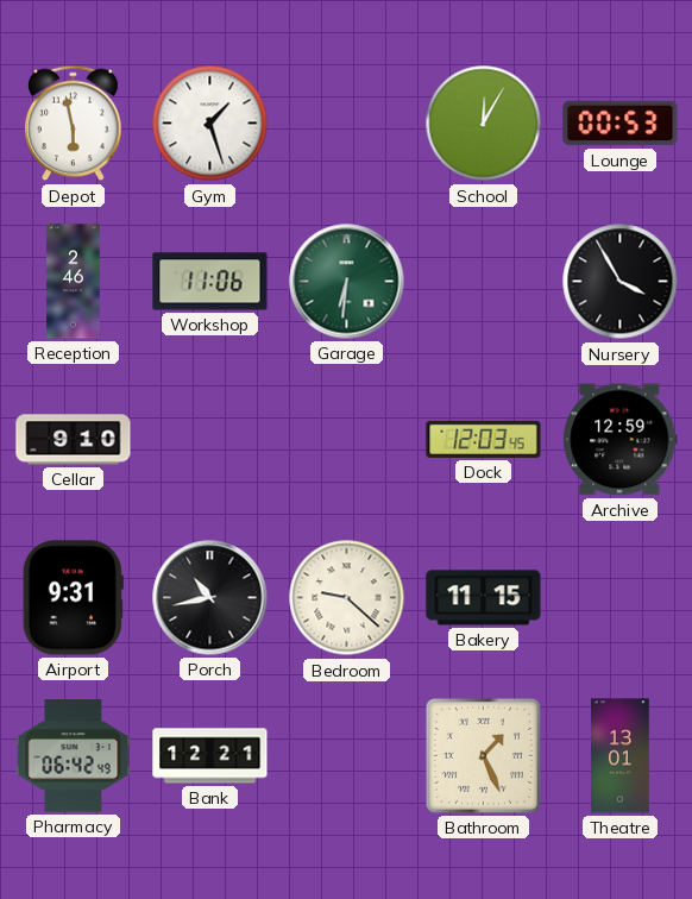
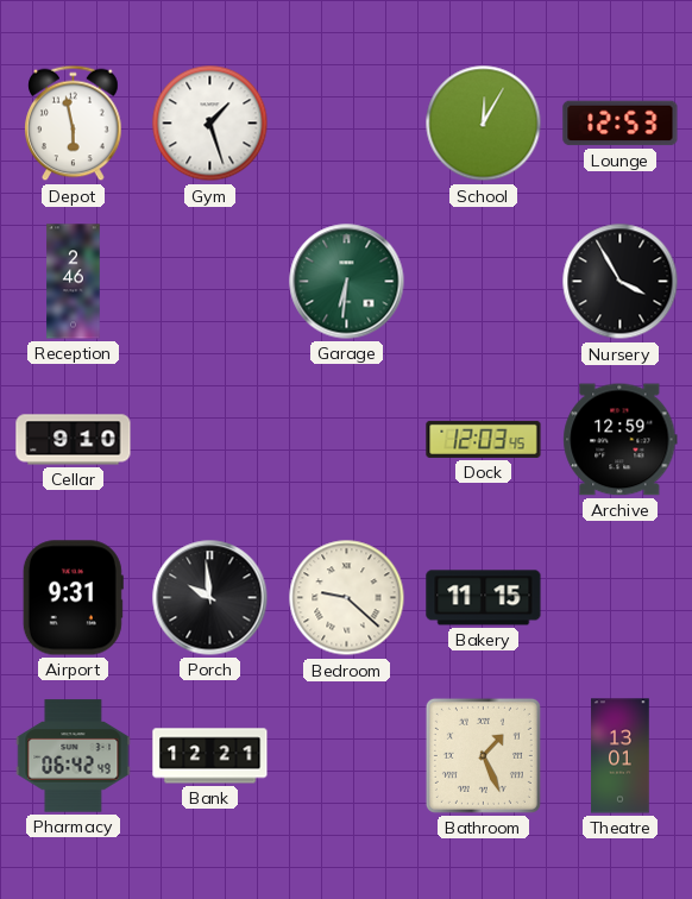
Lounge: 00:53 -> 12:53 (621, 124)
Workshop: 11:06 -> none (210, 282)
Porch: 10:43 -> 9:59 (210, 598)
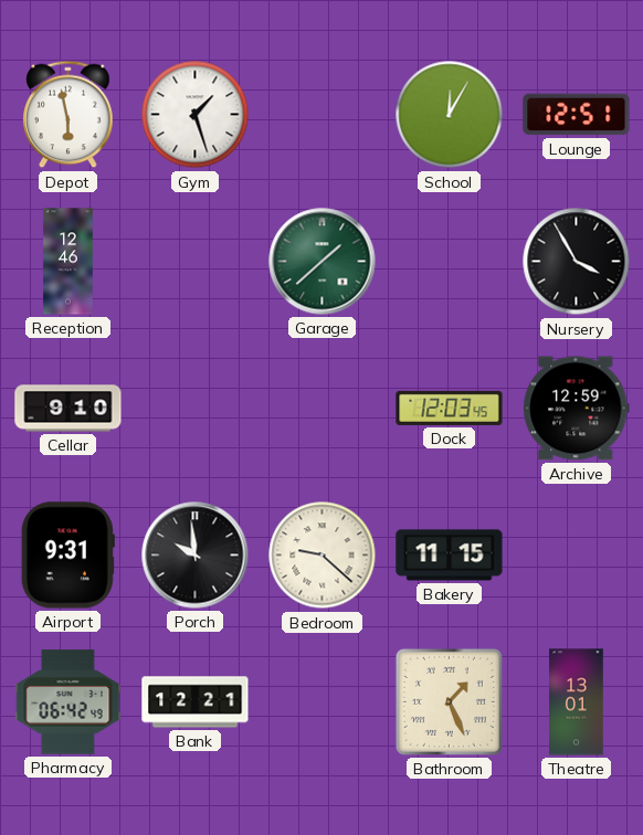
Lounge: 12:53 -> 12:51 (577, 115)
Reception: 2:46 -> 12:46 (68, 262)
Garage: 6:31 -> 1:38 (323, 262)
